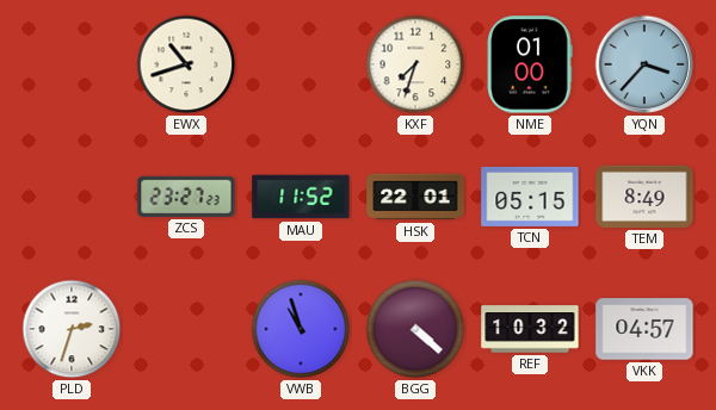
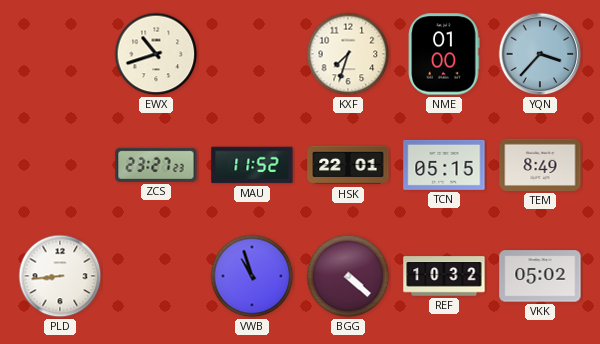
PLD: 2:33 -> 8:44 (60, 276)
VKK: 04:57 -> 05:02 (540, 276)
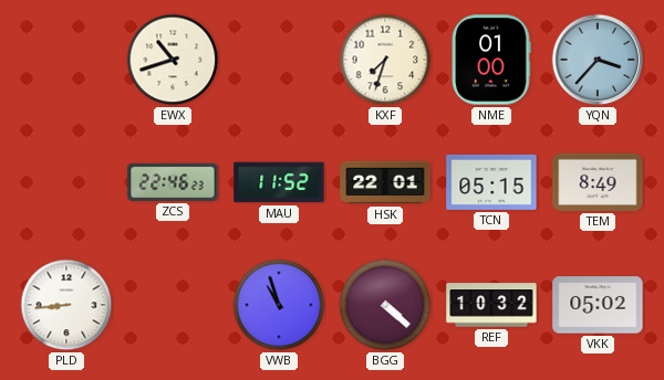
ZCS: 23:27 -> 22:46 (173, 182)
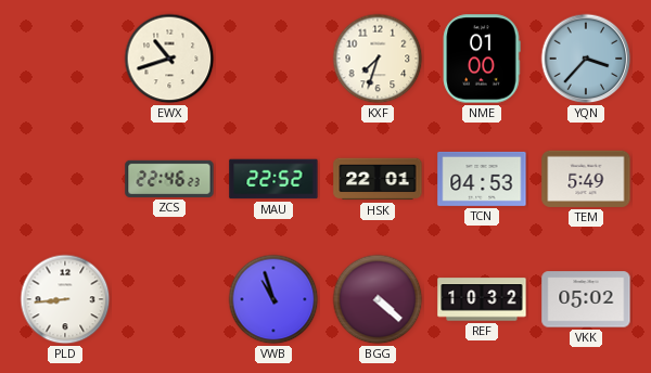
MAU: 11:52 -> 22:52 (273, 179)
TCN: 05:15 -> 04:53 (482, 179)
TEM: 8:49 -> 5:49 (586, 179)
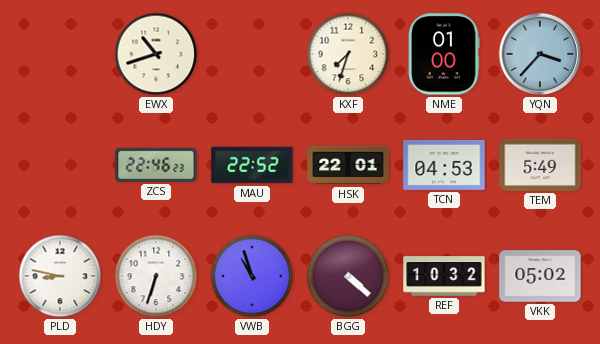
PLD: 8:44 -> 8:47 (60, 276)
HDY: none -> 6:33 (156, 276)
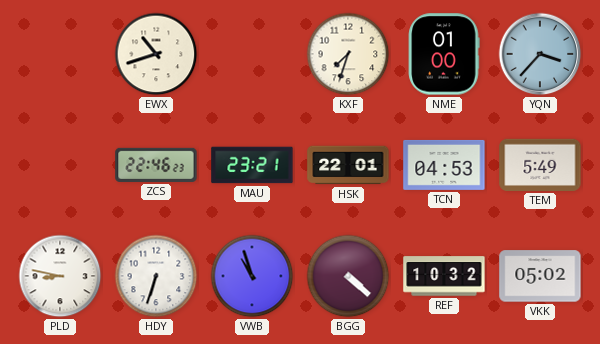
MAU: 22:52 -> 23:21 (252, 165)
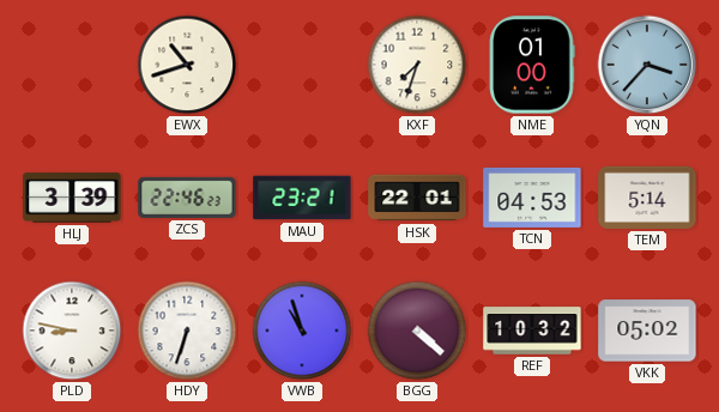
HLJ: none -> 3:39 (72, 198)
TEM: 5:49 -> 5:14 (647, 198)
